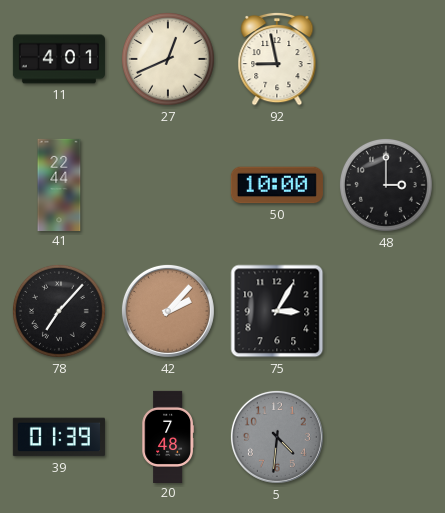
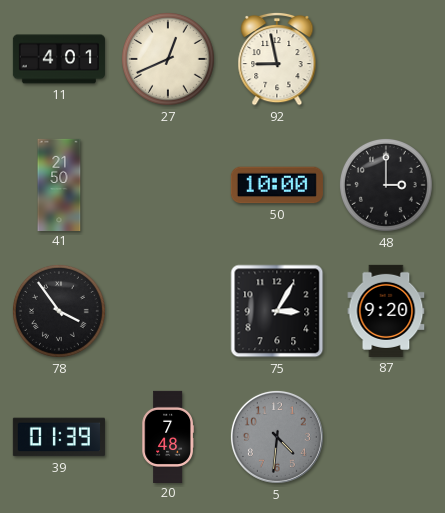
41: 22:44 -> 21:50 (59, 184)
78: 7:07 -> 3:54 (59, 311)
42: 2:07 -> none (168, 311)
87: none -> 9:20 (386, 311)
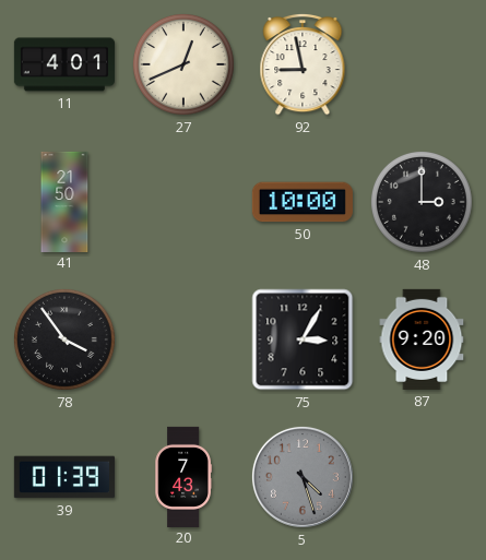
20: 7:48 -> 7:43 (183, 476)
5: 4:31 -> 4:27 (303, 477)
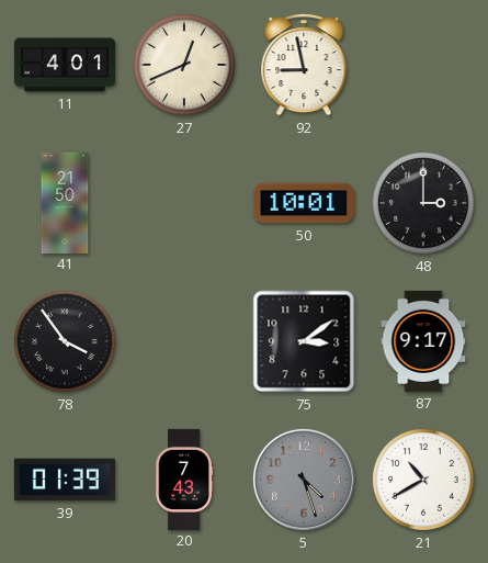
50: 10:00 -> 10:01 (304, 203)
75: 3:05 -> 3:09 (304, 341)
87: 9:20 -> 9:17 (423, 341)
21: none -> 10:40 (423, 480)
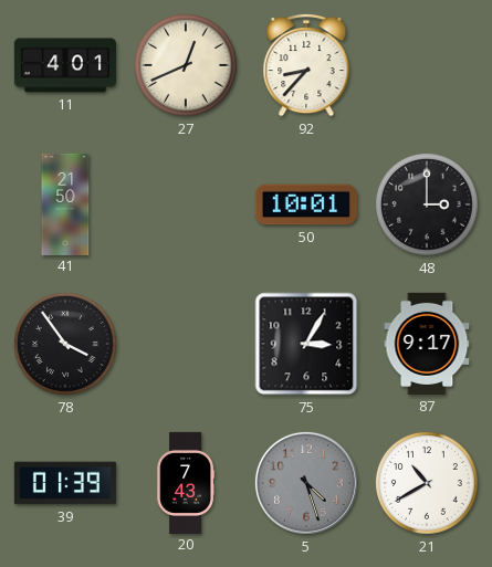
92: 8:58 -> 8:37 (306, 65)
75: 3:09 -> 3:05 (306, 344)
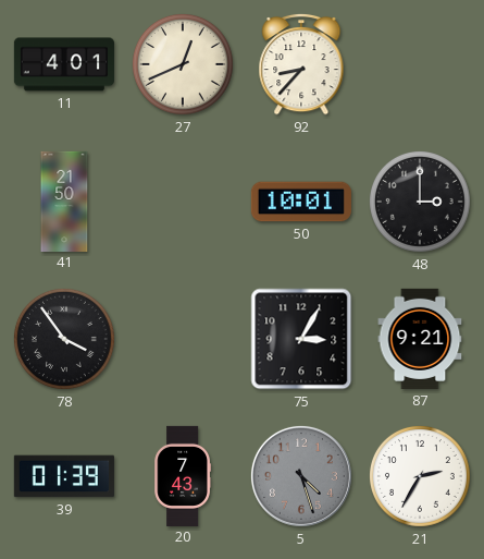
87: 9:17 -> 9:21 (420, 339)
21: 10:40 -> 2:35 (420, 476)
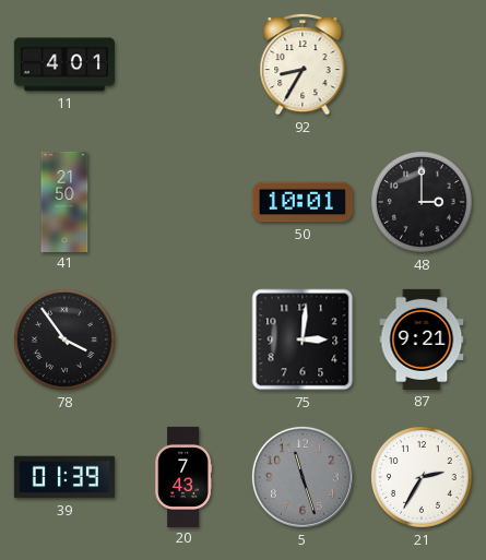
27: 12:41 -> none (183, 64)
92: 8:37 -> 8:35 (303, 64)
75: 3:05 -> 3:01 (303, 339)
5: 4:27 -> 11:27 (303, 477)
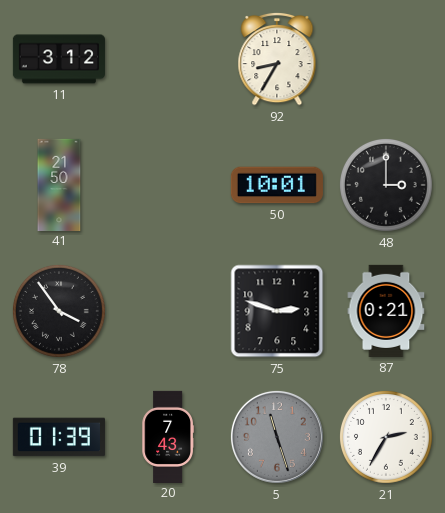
11: 4:01 -> 3:12 (59, 59)
75: 3:01 -> 2:48 (277, 311)
87: 9:21 -> 0:21 (386, 311)
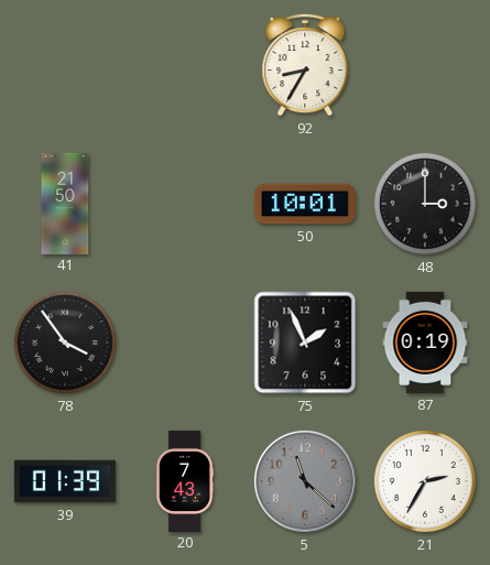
11: 3:12 -> none (59, 59)
75: 2:48 -> 1:56 (305, 343)
87: 0:21 -> 0:19 (425, 343)
5: 11:27 -> 11:22 (305, 481)
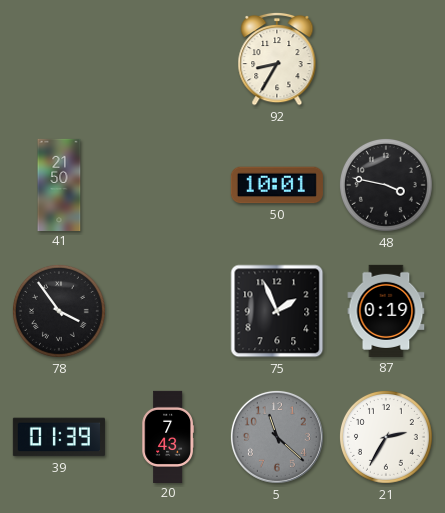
48: 3:00 -> 3:47 (386, 185)
